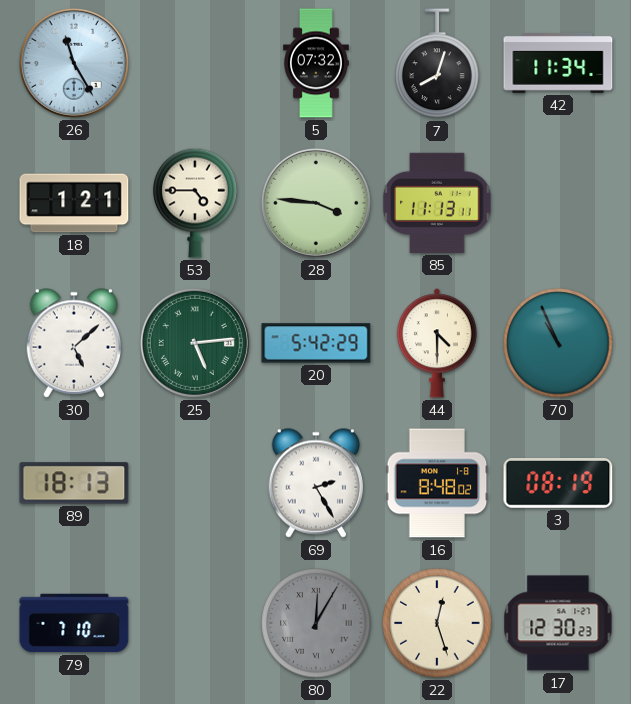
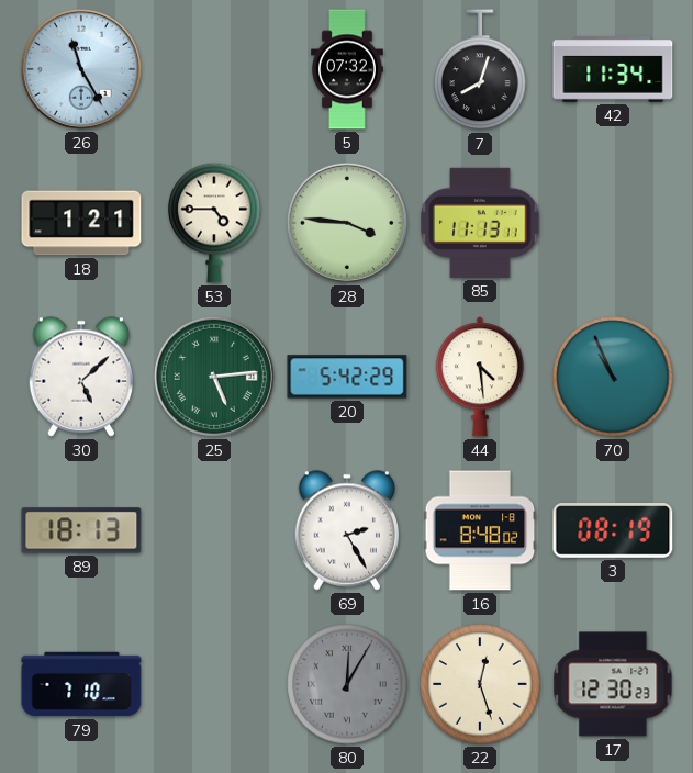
44: 4:30 -> 4:29 (480, 377)
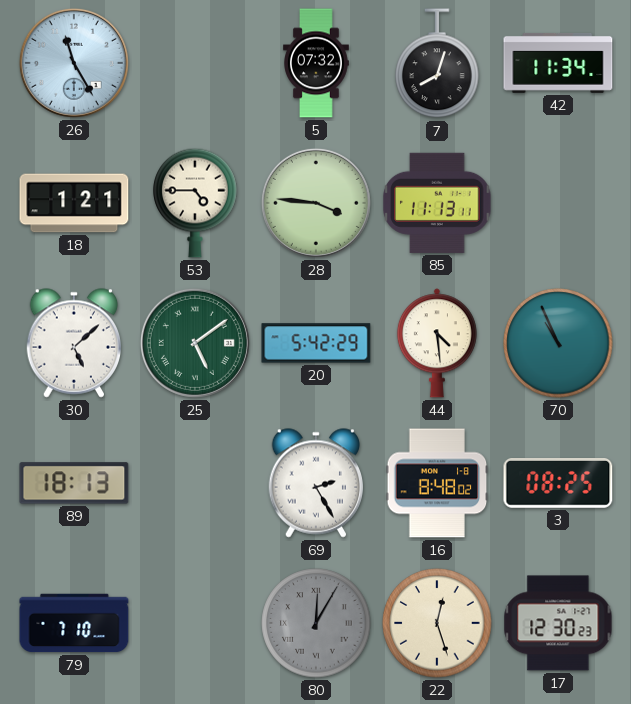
25: 5:14 -> 5:09 (195, 343)
3: 08:19 -> 08:25 (558, 484)
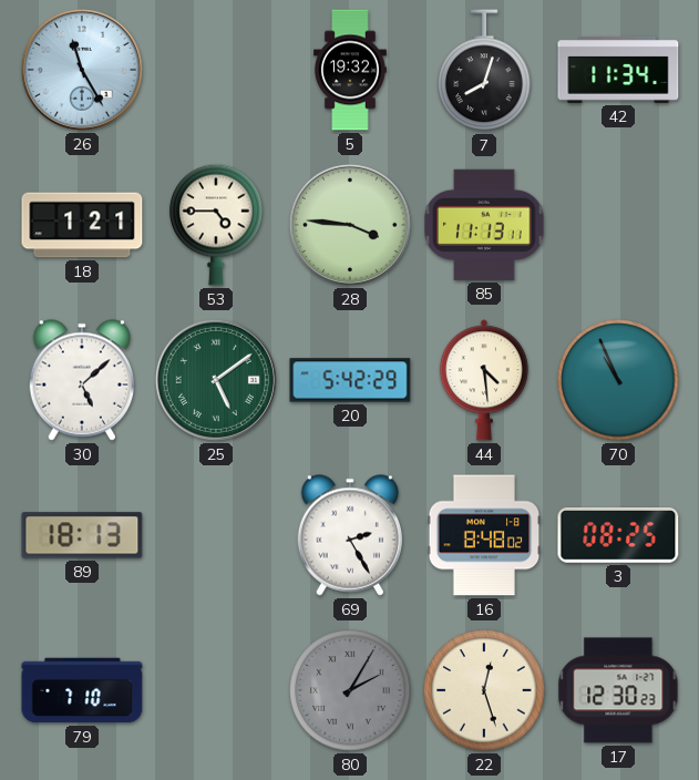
5: 07:32 -> 19:32 (351, 70)
80: 12:05 -> 2:05 (350, 690)
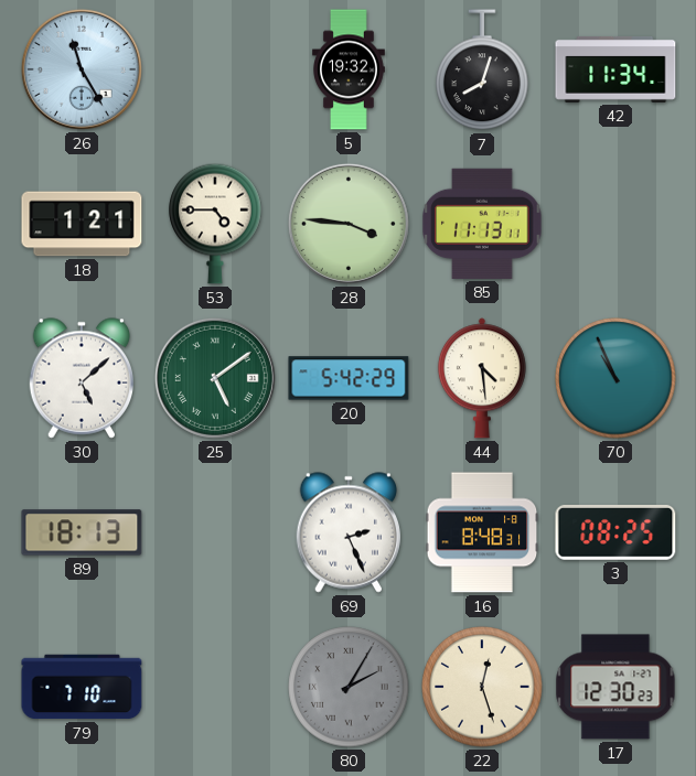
69: 2:25 -> 2:26 (349, 532)
16: 8:48:02 -> 8:48:31 (482, 532)
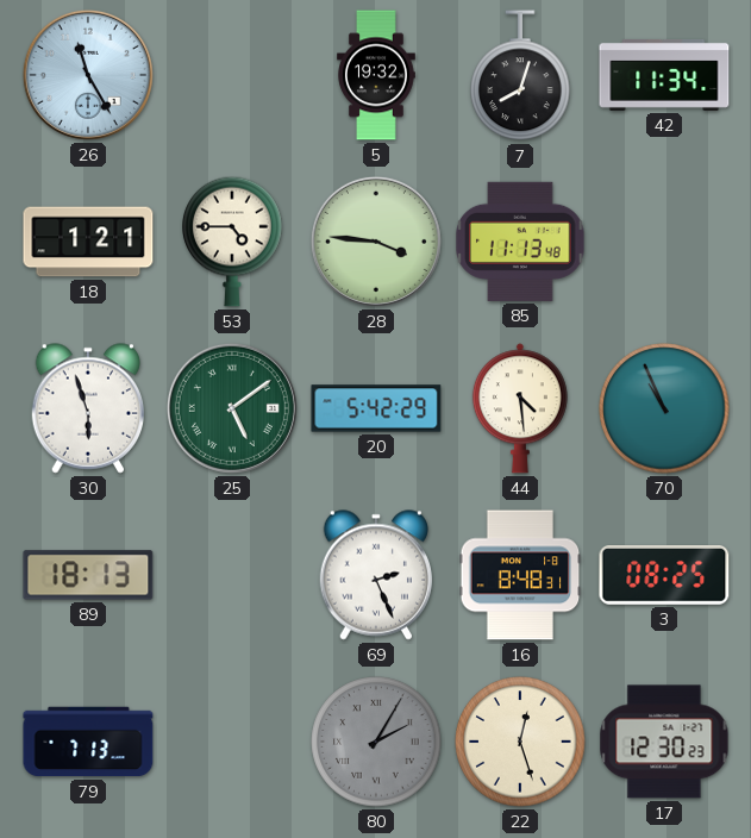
85: 11:13:11 -> 11:13:48 (520, 242)
30: 5:08 -> 5:57 (88, 408)
79: 7:10 -> 7:13 (88, 742)
